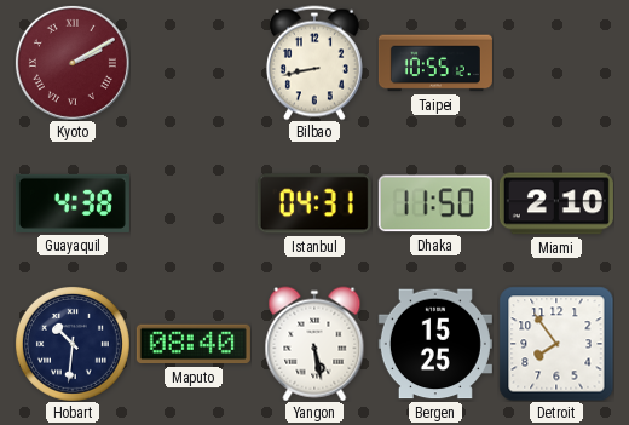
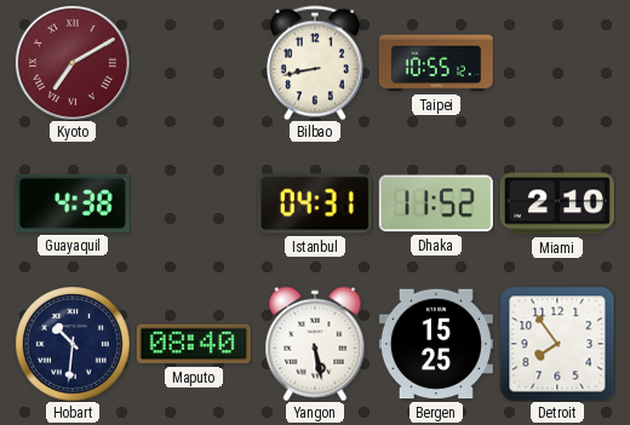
Kyoto: 2:10 -> 7:10 (73, 63)
Dhaka: 11:50 -> 11:52 (436, 203)
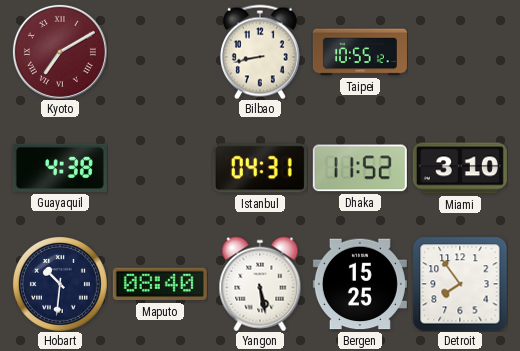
Miami: 2:10 -> 3:10 (460, 168)
